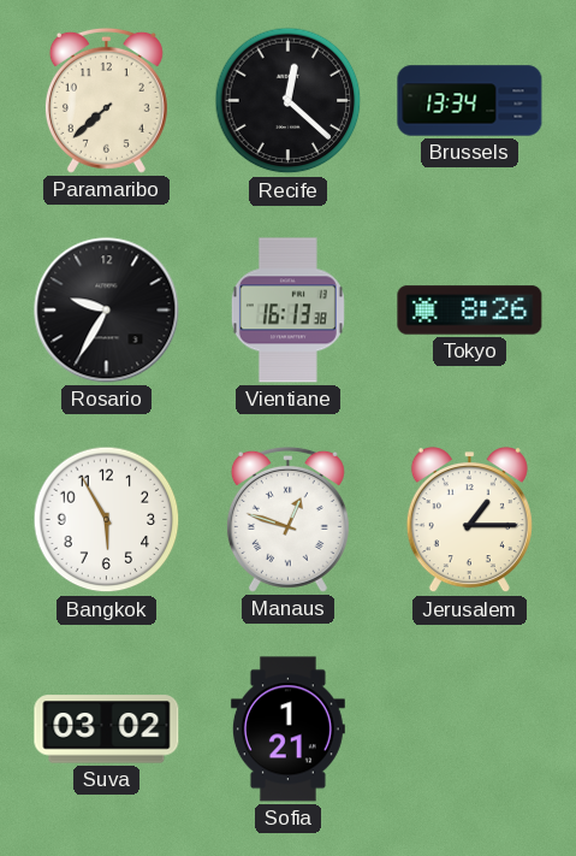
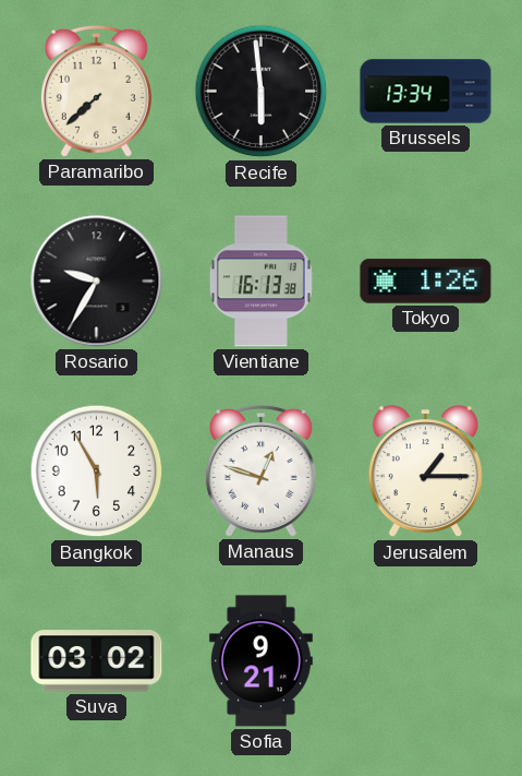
Recife: 12:22 -> 5:59 (262, 92)
Tokyo: 8:26 -> 1:26 (426, 282)
Sofia: 1:21 -> 9:21 (260, 661)
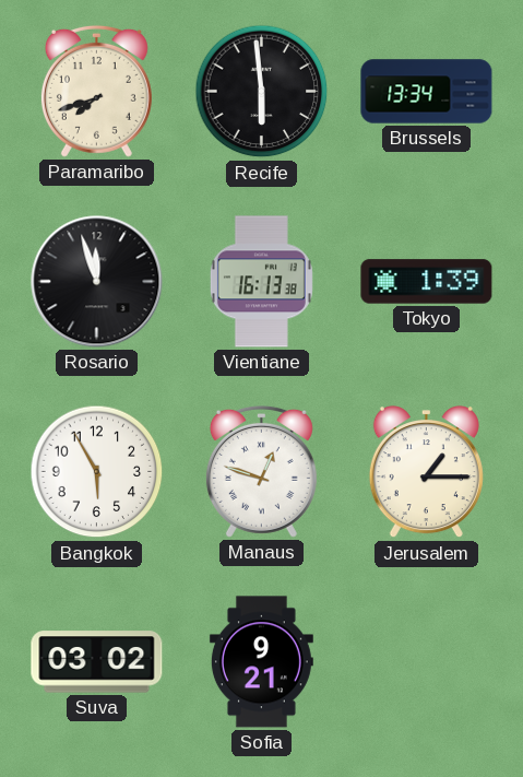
Paramaribo: 7:38 -> 7:42 (96, 91)
Rosario: 9:35 -> 11:57 (97, 282)
Tokyo: 1:26 -> 1:39 (427, 282)
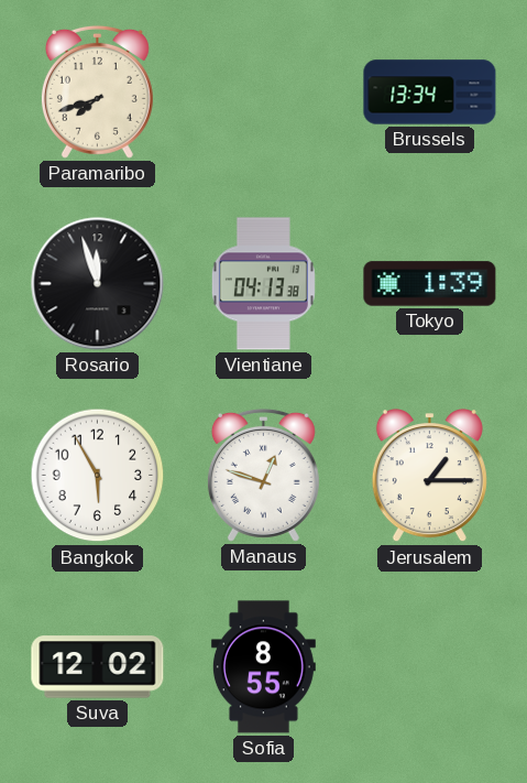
Recife: 5:59 -> none (262, 92)
Vientiane: 16:13 -> 04:13 (263, 284)
Suva: 03:02 -> 12:02 (98, 667)
Sofia: 9:21 -> 8:55 (263, 667)
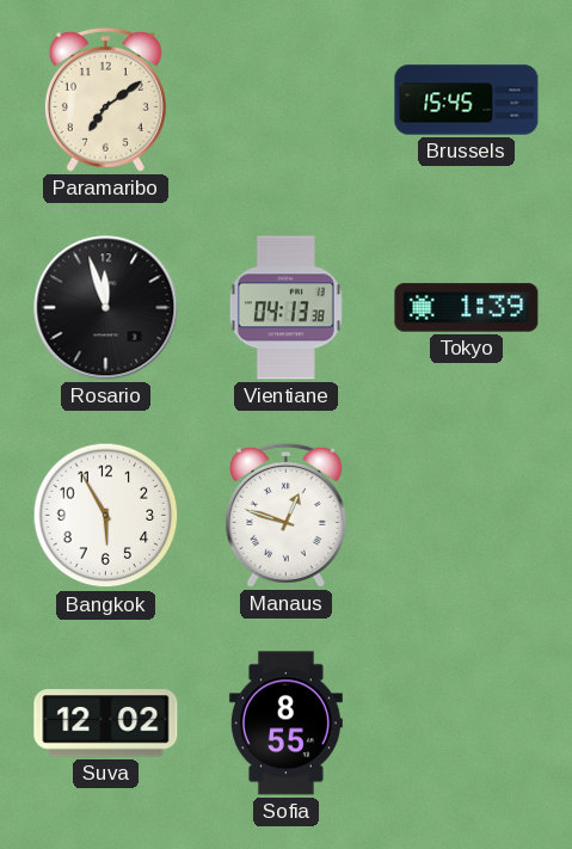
Paramaribo: 7:42 -> 7:09 (105, 99)
Brussels: 13:34 -> 15:45 (467, 100)
Jerusalem: 1:15 -> none (429, 476)
